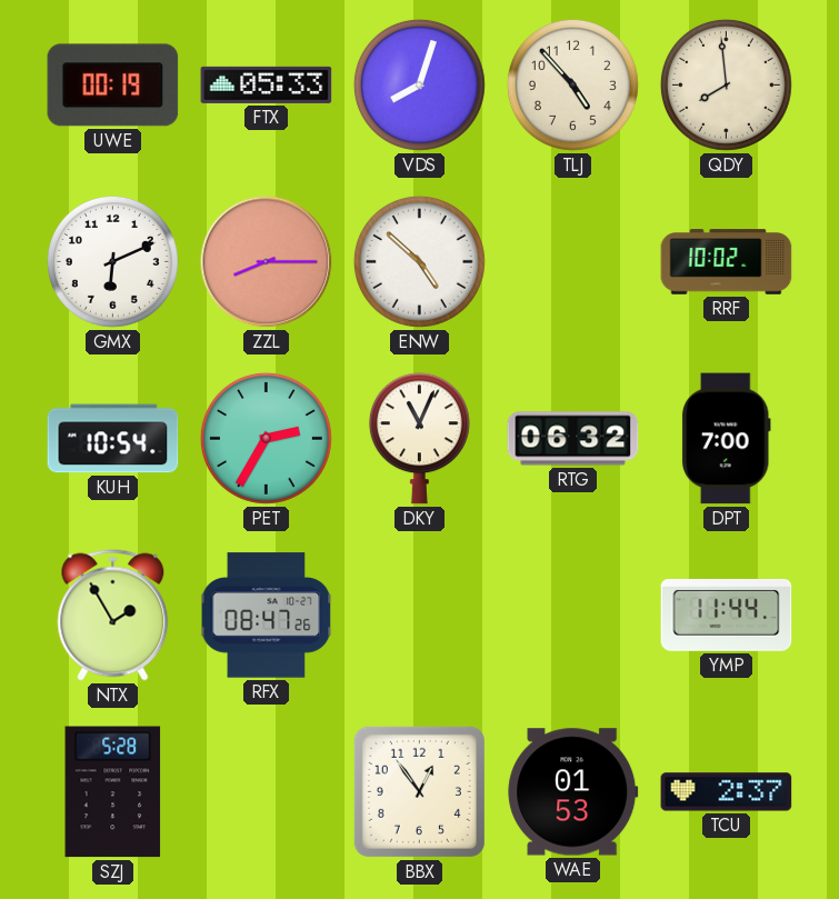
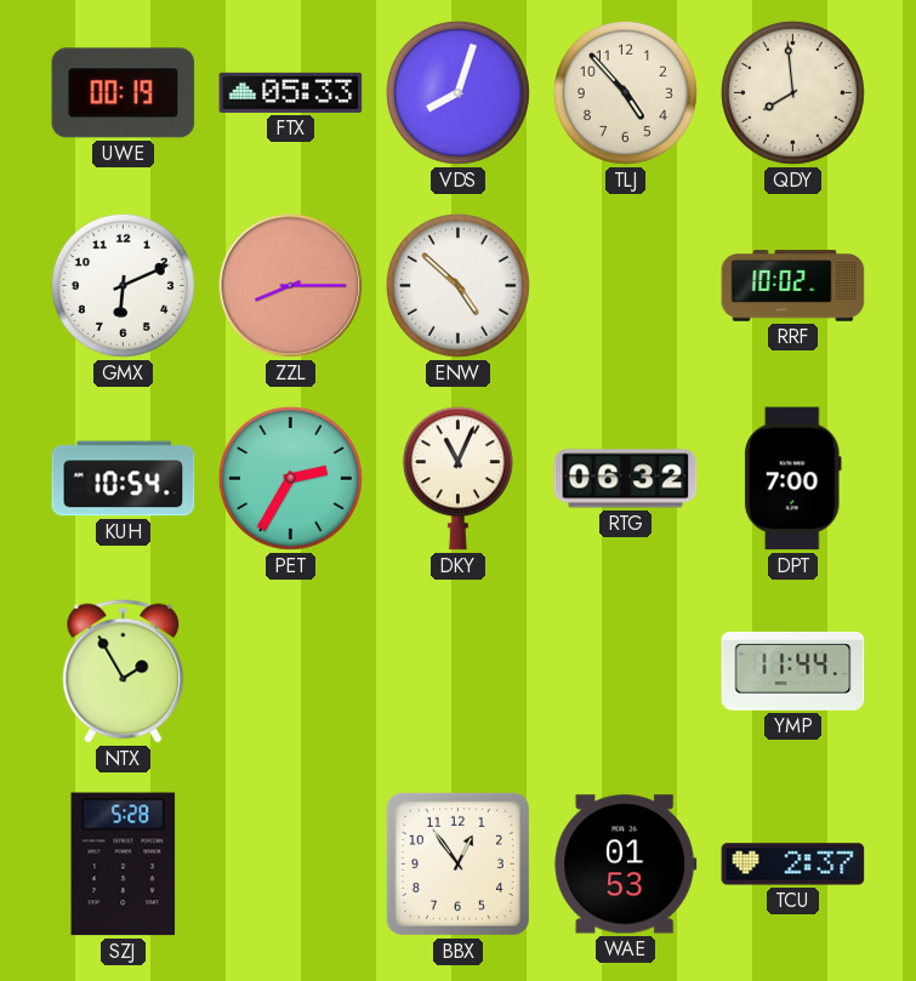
RFX: 08:47 -> none (267, 616)
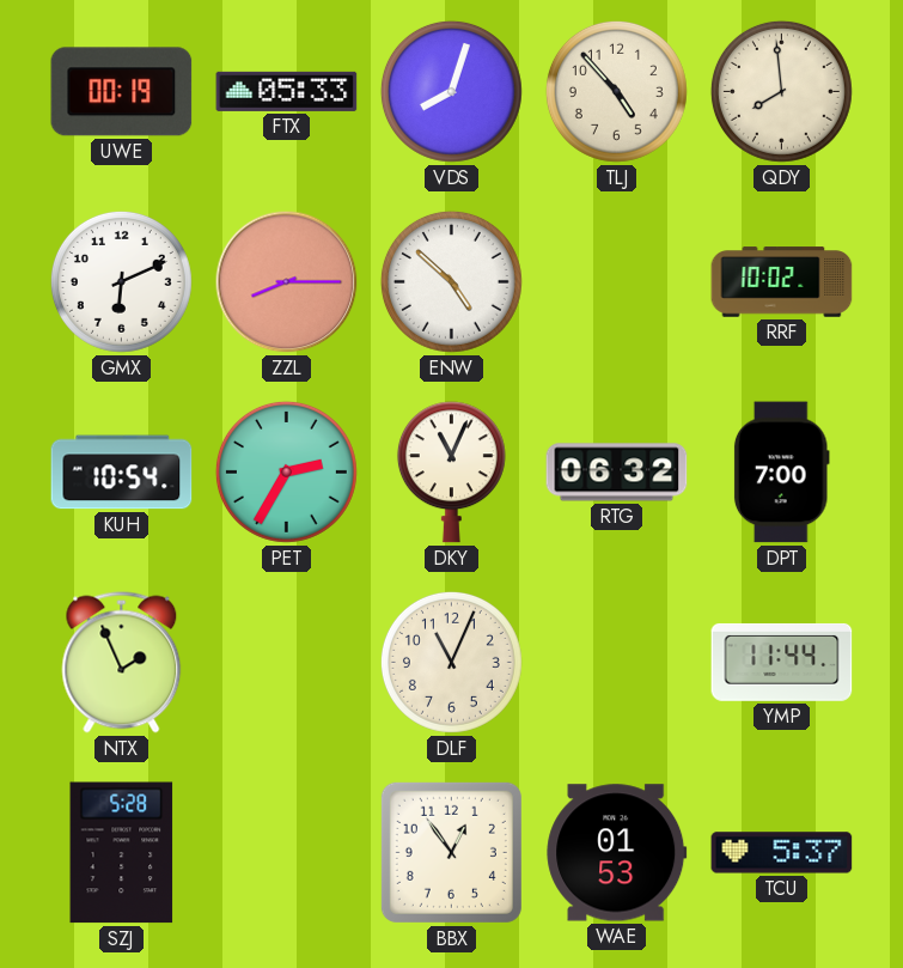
NTX: 1:55 -> 1:56 (122, 663)
DLF: none -> 11:04 (451, 662)
TCU: 2:37 -> 5:37 (782, 853)
